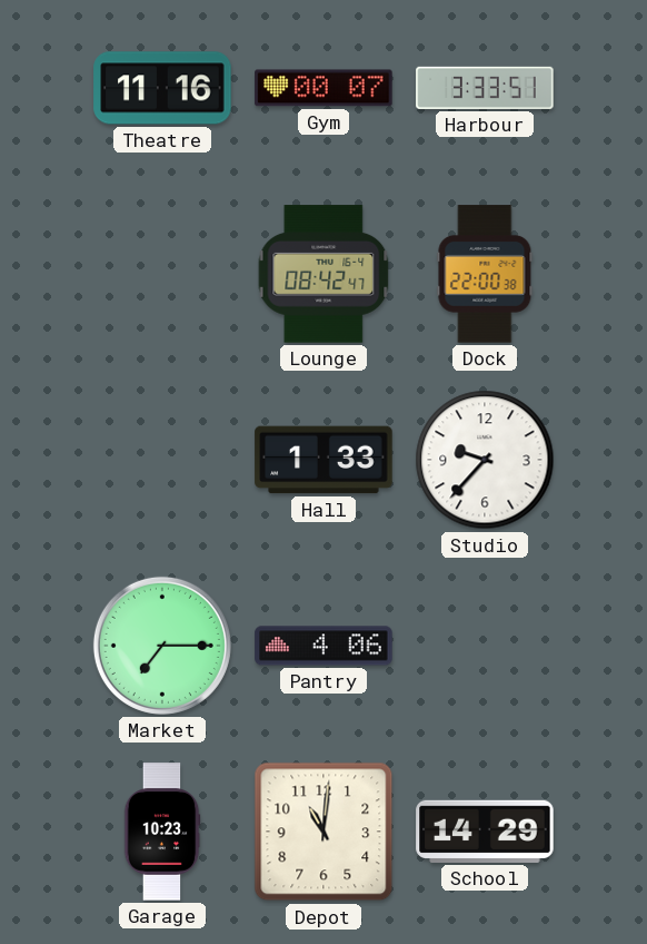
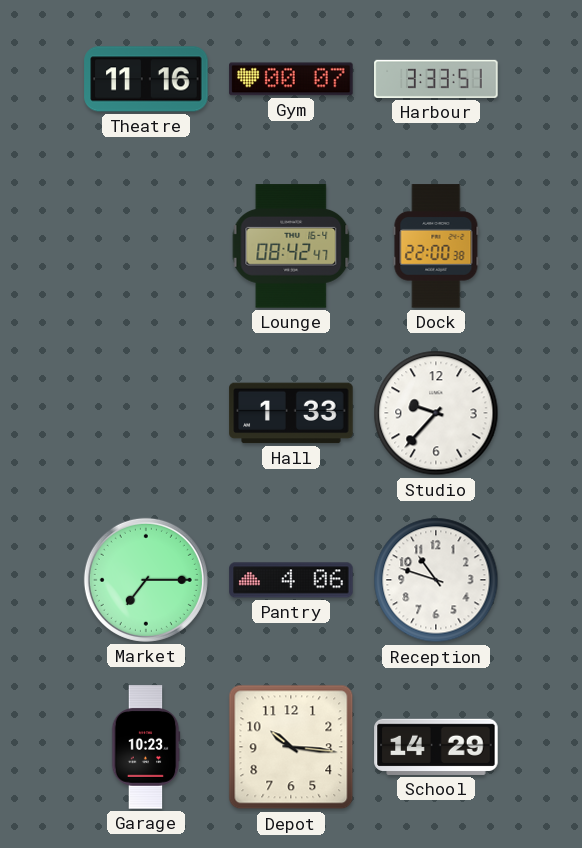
Reception: none -> 10:48 (436, 580)
Depot: 11:01 -> 10:16 (291, 747)
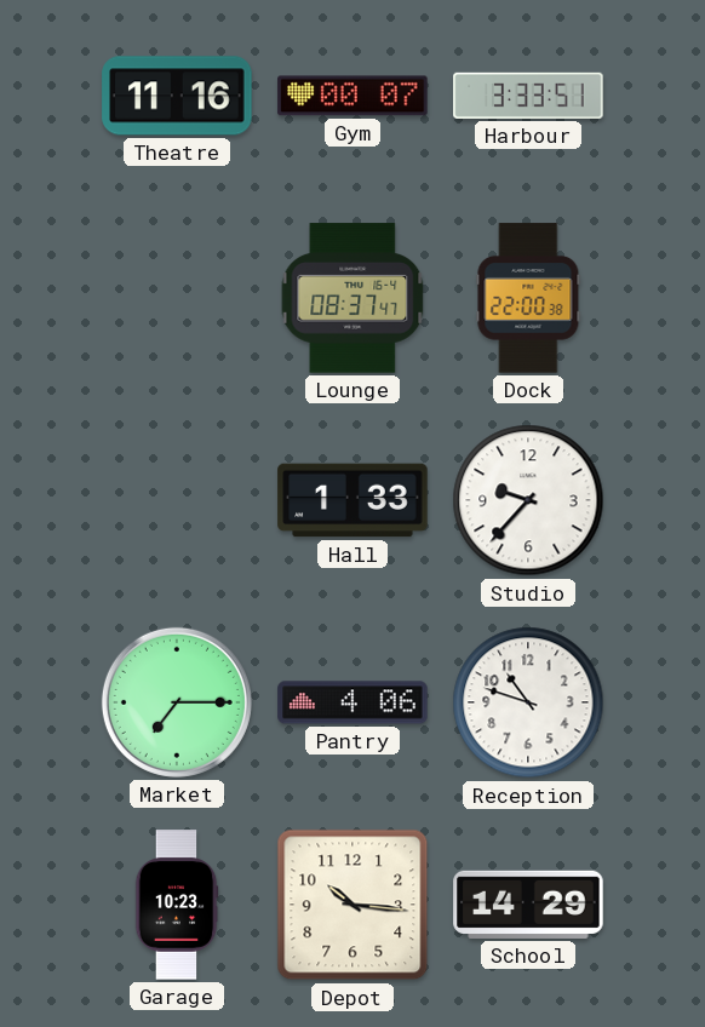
Lounge: 08:42 -> 08:37 (352, 298)
